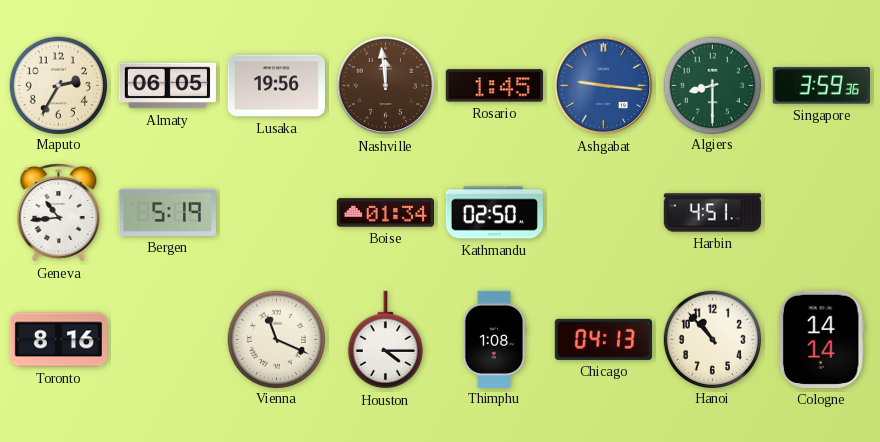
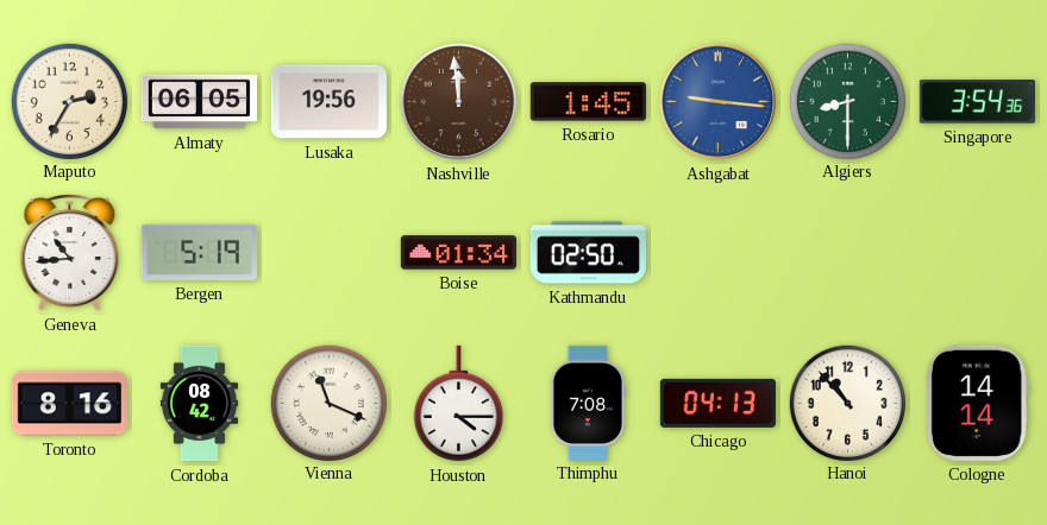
Singapore: 3:59 -> 3:54 (977, 102)
Harbin: 4:51 -> none (712, 213)
Cordoba: none -> 08:42 (200, 404)
Thimphu: 1:08 -> 7:08 (589, 403)
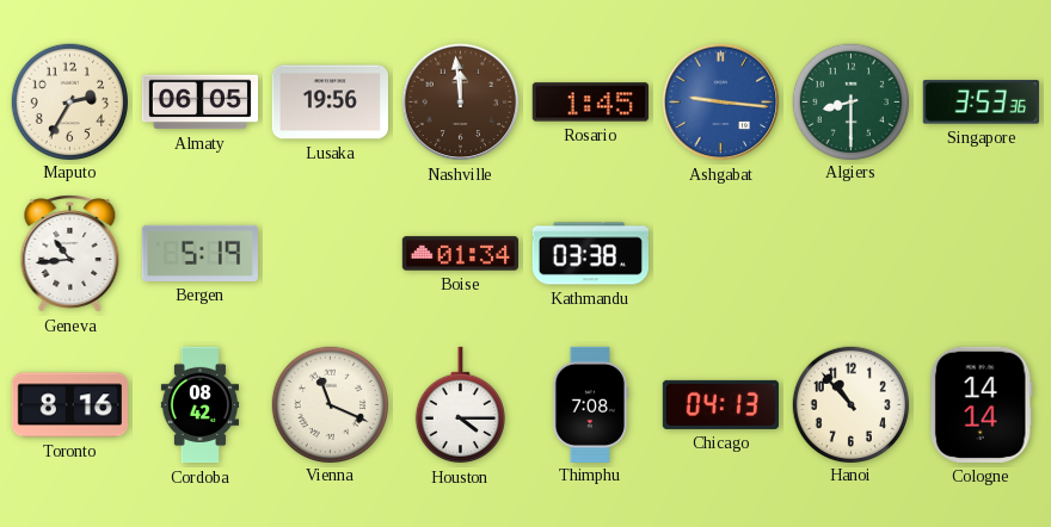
Singapore: 3:54 -> 3:53 (981, 103)
Kathmandu: 02:50 -> 03:38 (590, 254)
